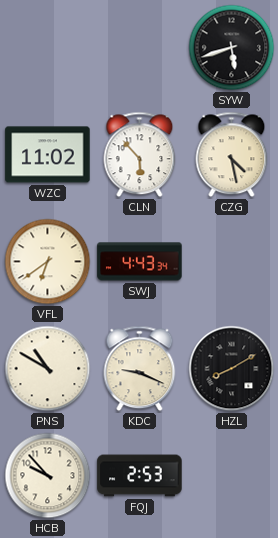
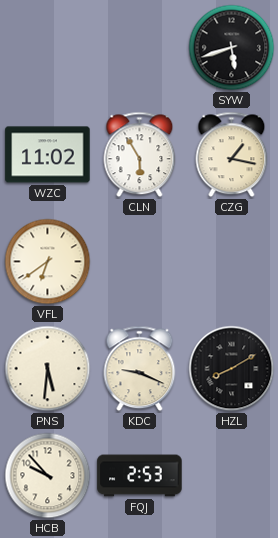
CLN: 5:53 -> 5:55 (140, 155)
CZG: 4:28 -> 1:17 (232, 155)
SWJ: 4:43 -> none (140, 262)
PNS: 10:50 -> 5:31 (48, 369)
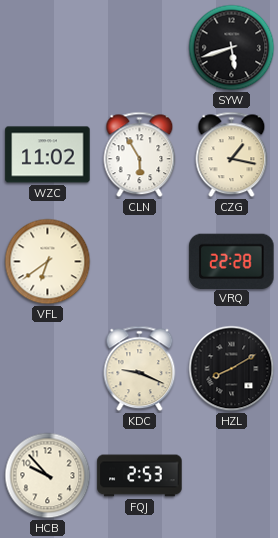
VRQ: none -> 22:28 (232, 261)
PNS: 5:31 -> none (48, 369)
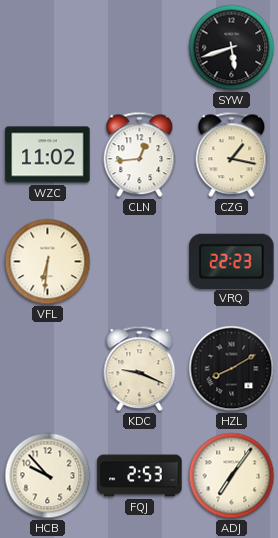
CLN: 5:55 -> 12:44 (140, 155)
VFL: 6:39 -> 6:31 (48, 262)
VRQ: 22:28 -> 22:23 (232, 261)
ADJ: none -> 7:06 (232, 476)
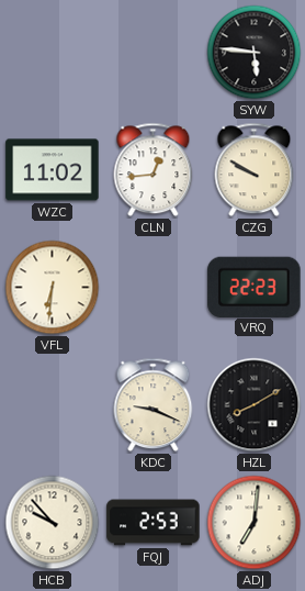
SYW: 5:42 -> 5:46 (255, 53)
CZG: 1:17 -> 9:50 (255, 170)
ADJ: 7:06 -> 7:01 (255, 523)
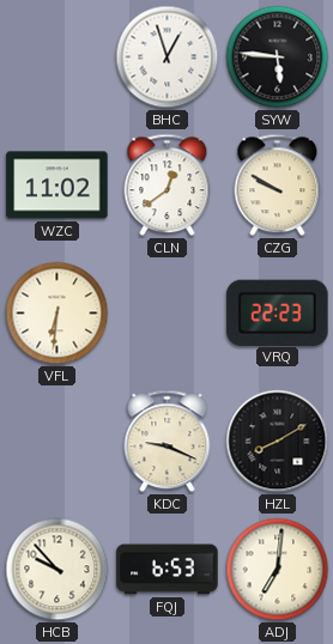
BHC: none -> 12:57 (168, 57)
CLN: 12:44 -> 12:39 (168, 186)
FQJ: 2:53 -> 6:53 (168, 570)
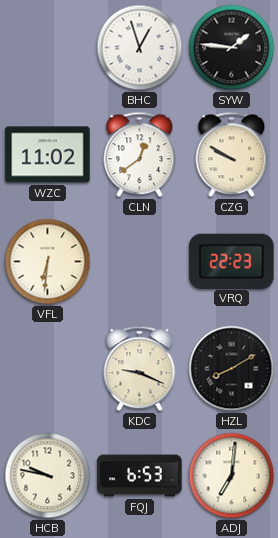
SYW: 5:46 -> 1:46 (232, 48)
HCB: 9:53 -> 9:47 (48, 476)
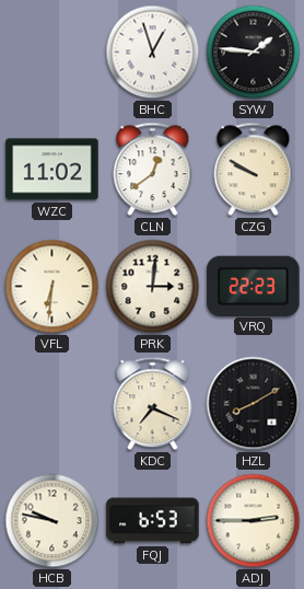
PRK: none -> 3:01 (153, 287)
KDC: 9:19 -> 7:19 (153, 404)
ADJ: 7:01 -> 2:45 (254, 521)
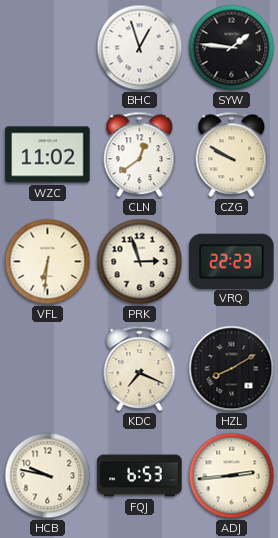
PRK: 3:01 -> 2:57 (140, 262)
ADJ: 2:45 -> 2:44 (232, 476)
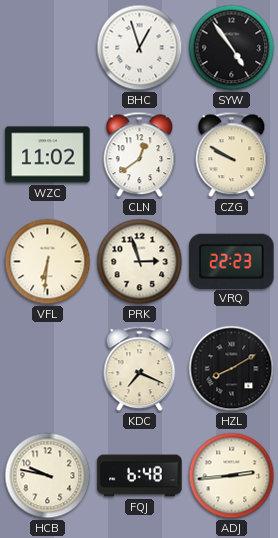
SYW: 1:46 -> 4:54 (232, 48)
FQJ: 6:53 -> 6:48 (140, 476)
